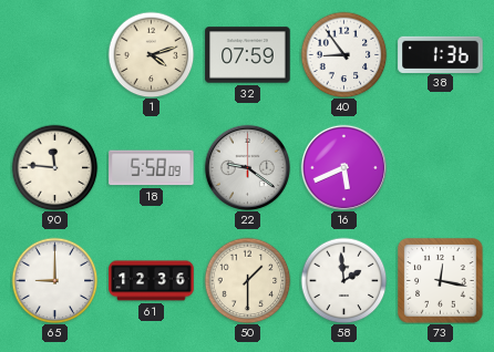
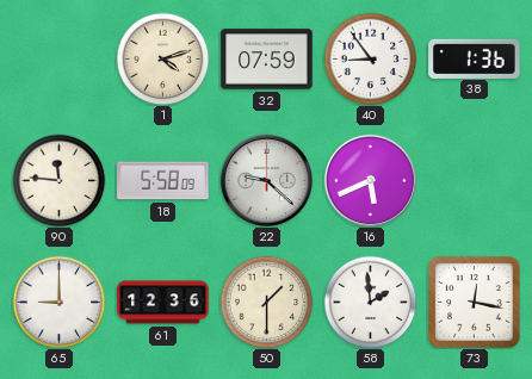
22: 9:21 -> 9:22 (266, 180)
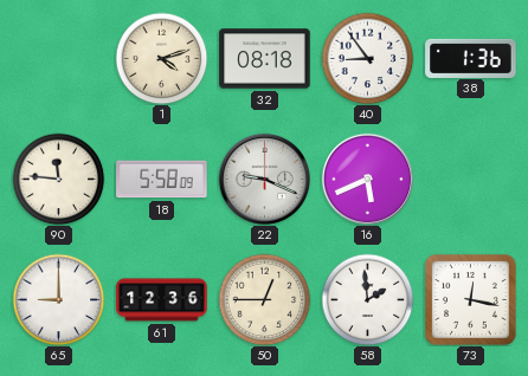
32: 07:59 -> 08:18 (265, 59)
22: 9:22 -> 9:19 (264, 179)
50: 1:30 -> 12:45 (264, 299)
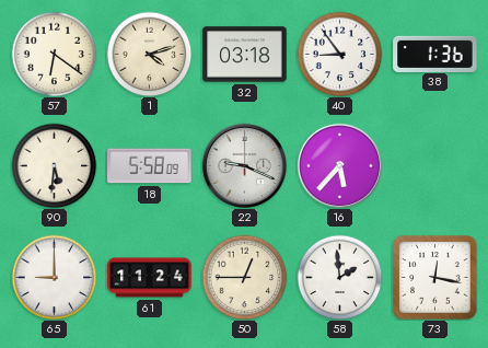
57: none -> 6:21 (54, 54)
32: 08:18 -> 03:18 (245, 55)
90: 11:46 -> 5:31 (54, 165)
16: 5:41 -> 5:37 (339, 165)
61: 12:36 -> 11:24 (150, 278)
